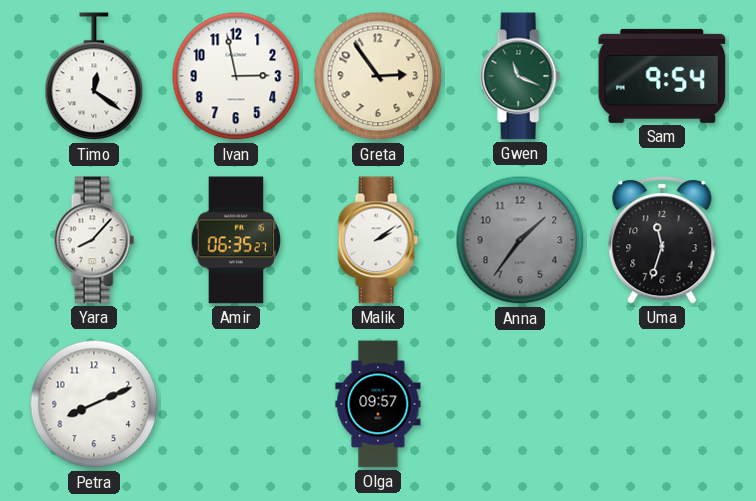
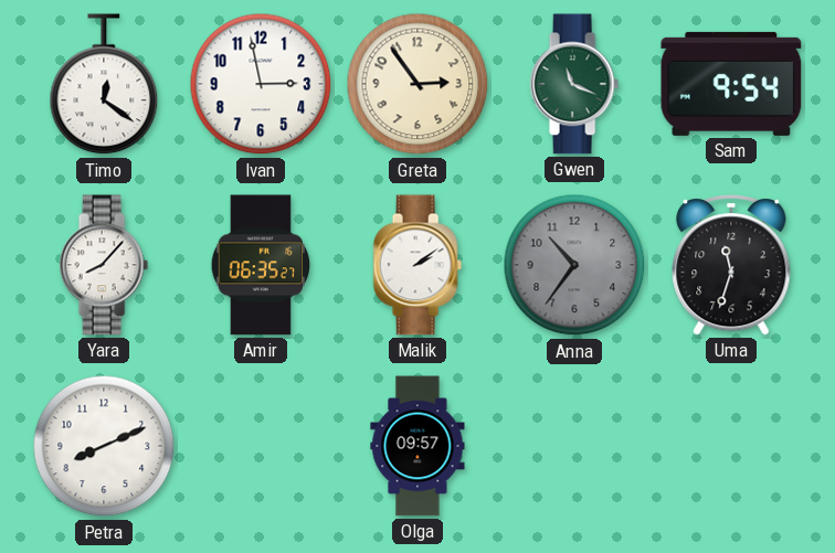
Anna: 1:36 -> 10:36 (574, 265)
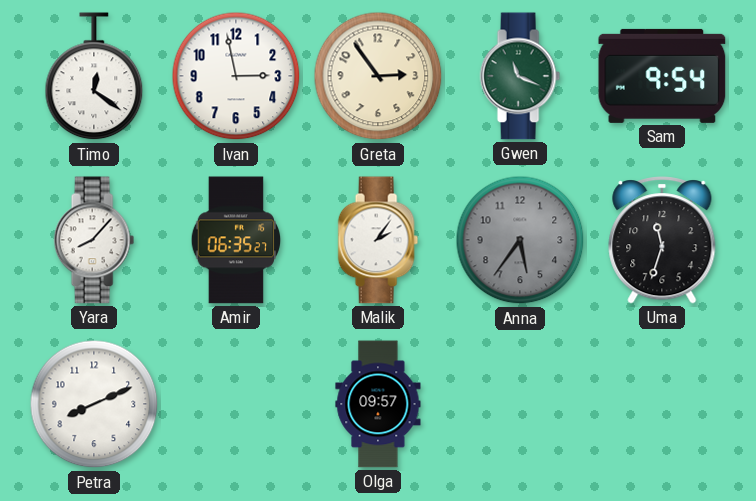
Malik: 2:09 -> 2:06 (378, 240)
Anna: 10:36 -> 5:36 (520, 240)
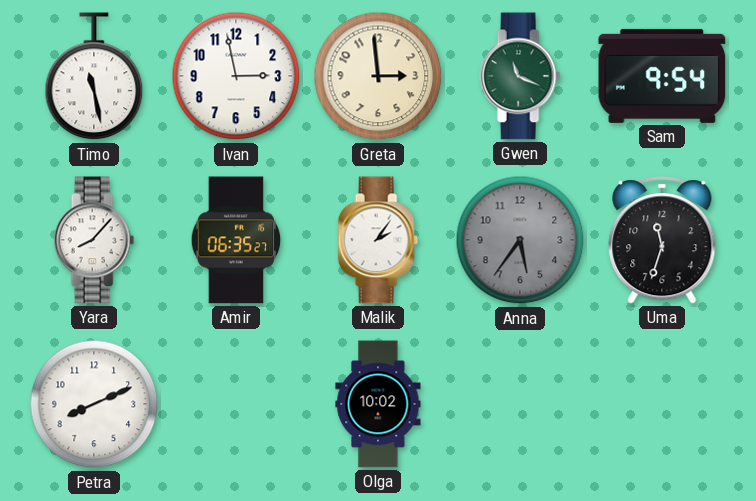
Timo: 12:21 -> 11:28 (94, 77)
Greta: 2:54 -> 2:59 (378, 76)
Olga: 09:57 -> 10:02 (378, 404)
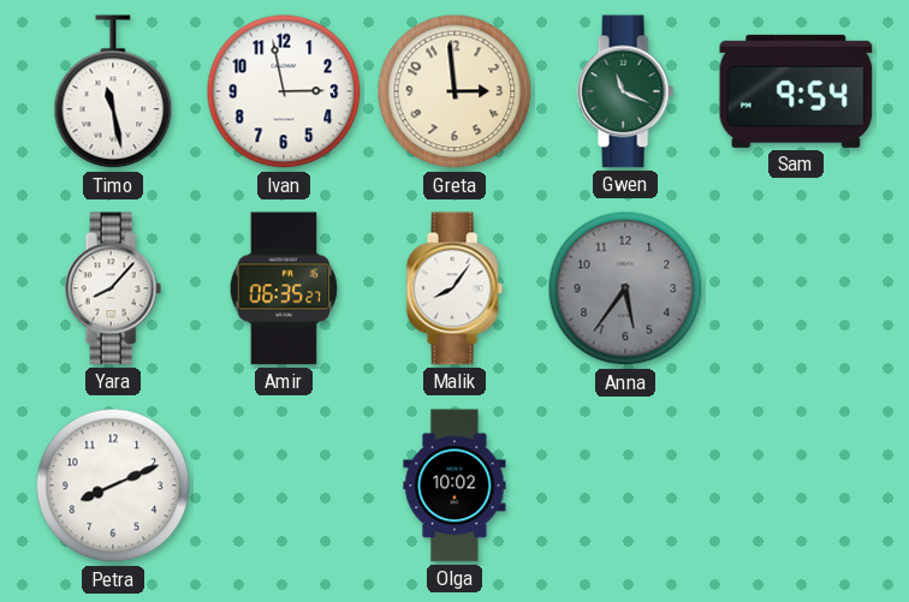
Malik: 2:06 -> 8:06 (454, 288)
Uma: 11:33 -> none (662, 240)
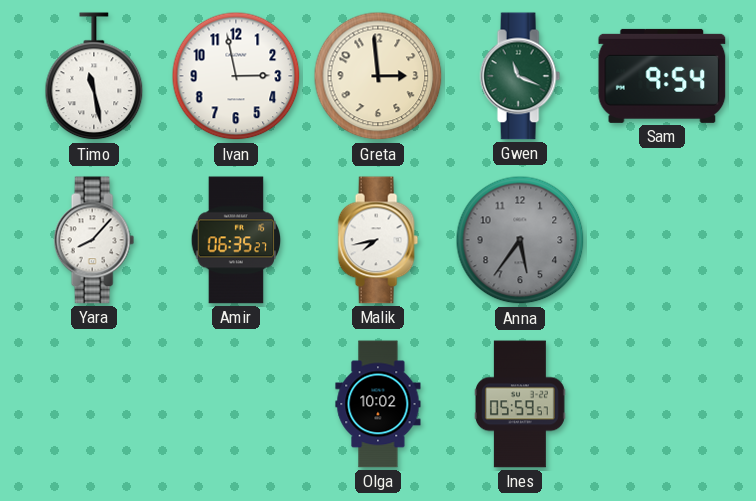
Malik: 8:06 -> 7:43 (378, 240)
Petra: 8:11 -> none (113, 485)
Ines: none -> 05:59 (520, 404)
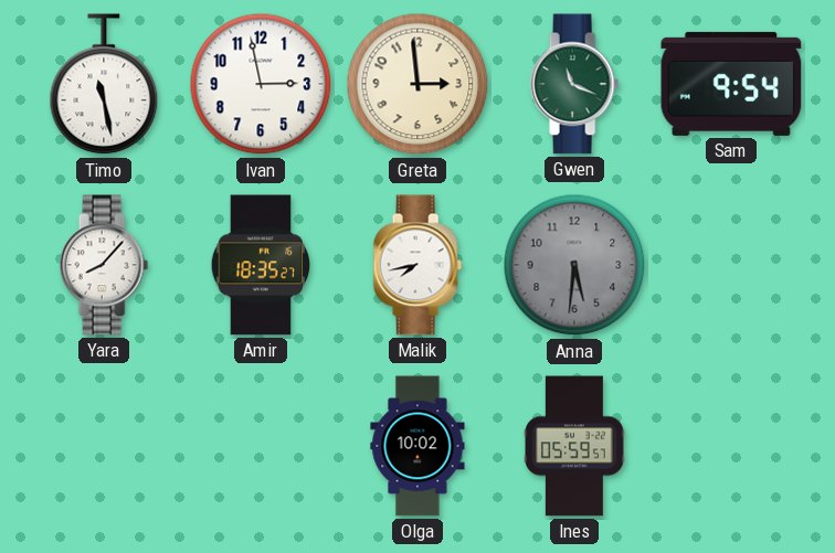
Amir: 06:35 -> 18:35 (261, 265)
Anna: 5:36 -> 5:31 (574, 265)
